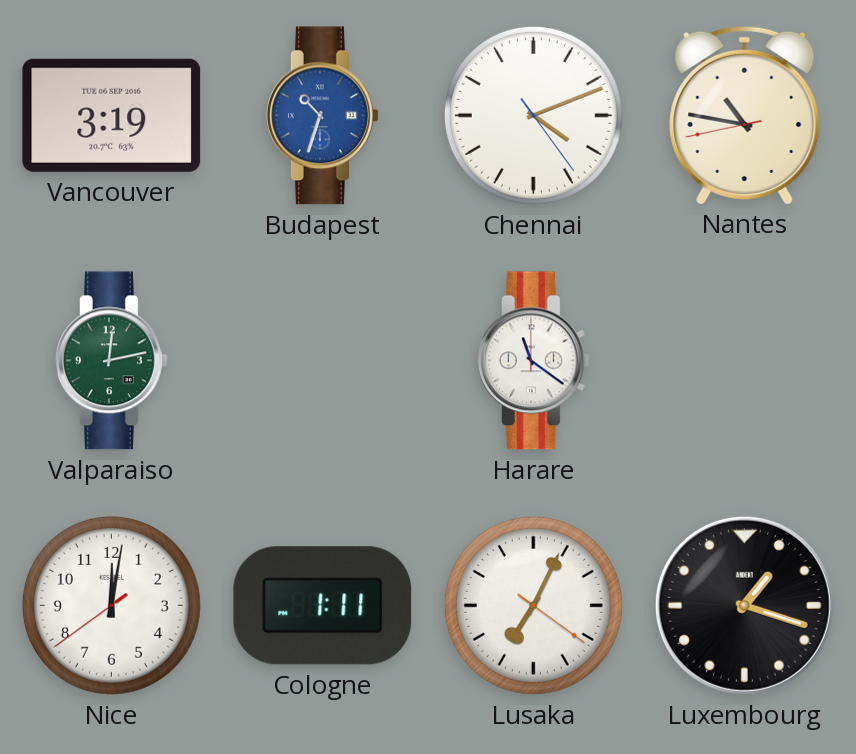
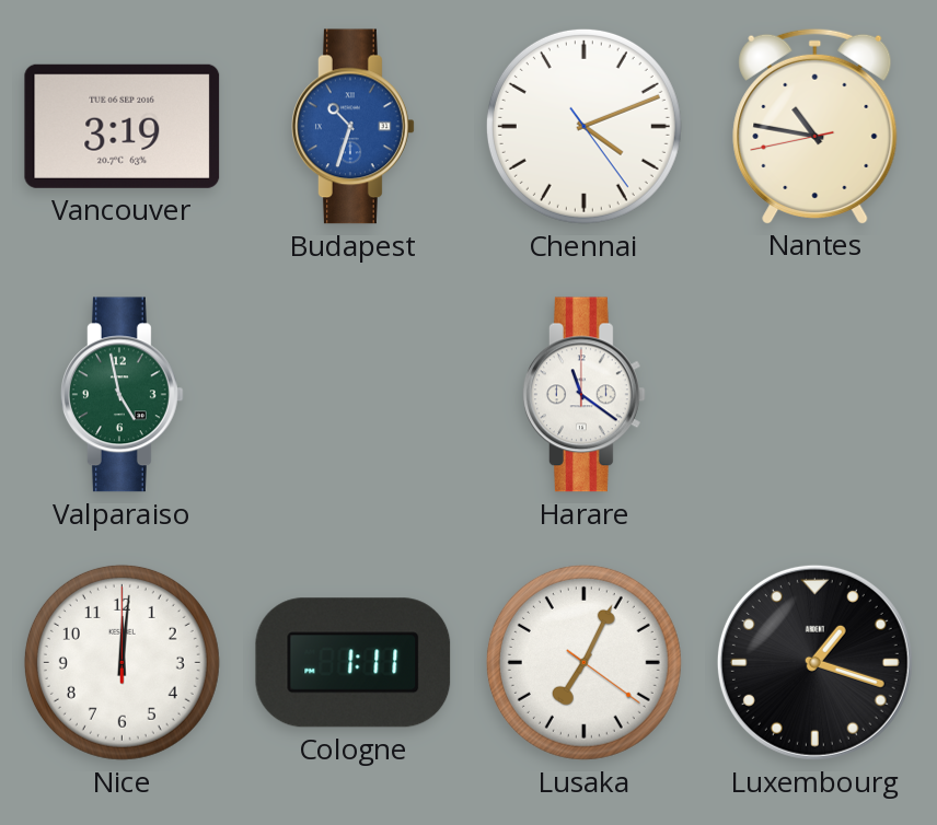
Valparaiso: 12:13 -> 4:58 (123, 395)
Nice: 12:01:39 -> 12:01:00 (122, 662)
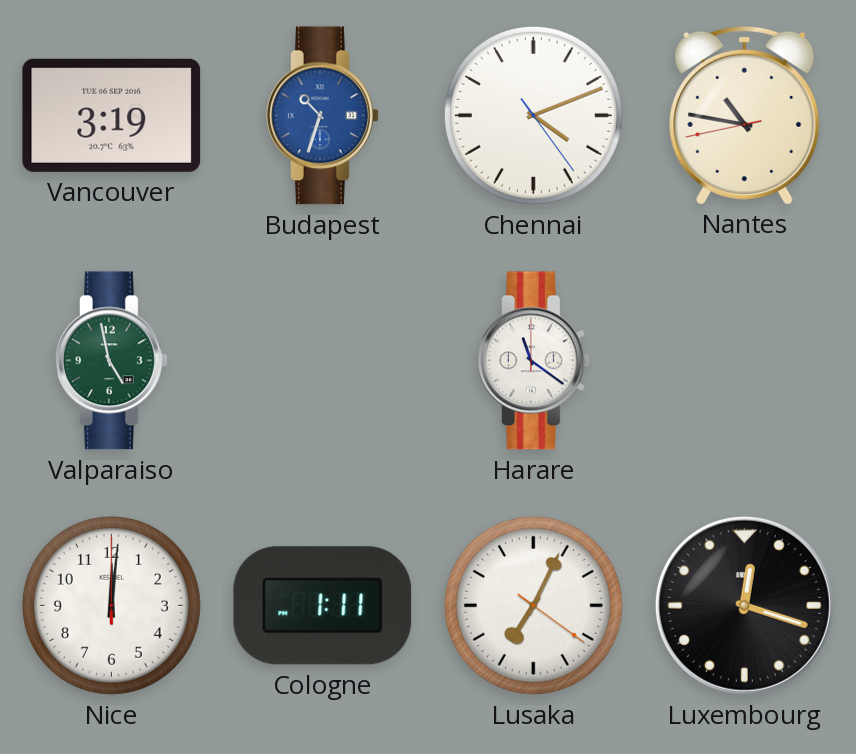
Luxembourg: 1:18 -> 12:18 (744, 605)
